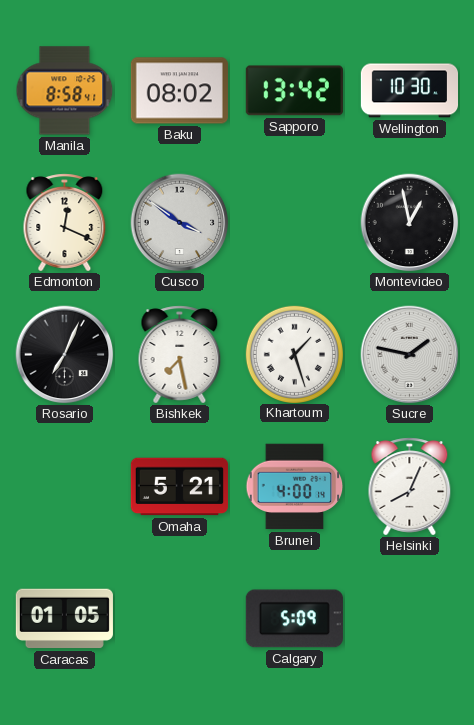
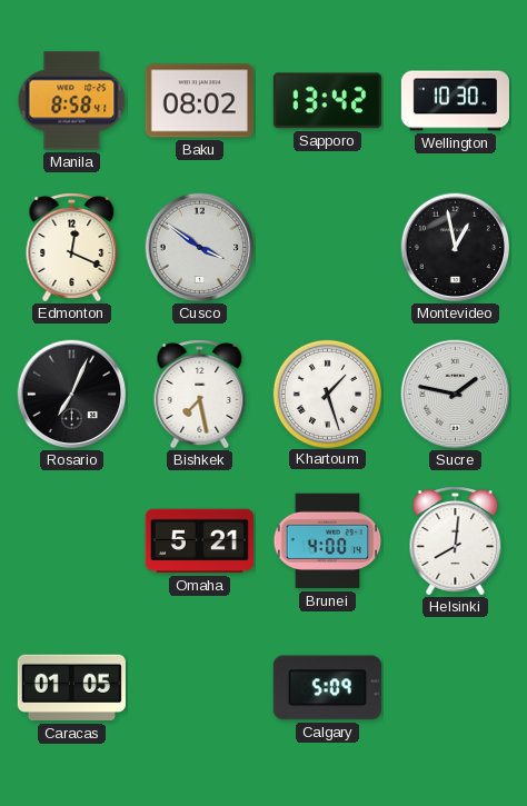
Helsinki: 8:04 -> 8:01 (456, 541)
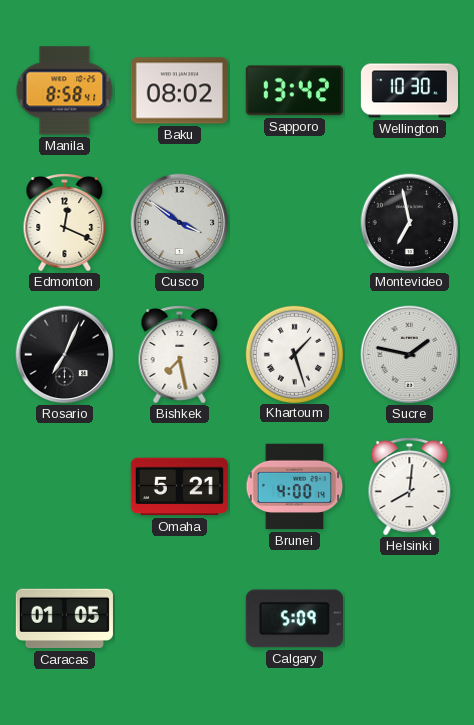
Montevideo: 12:58 -> 6:58 (410, 223)
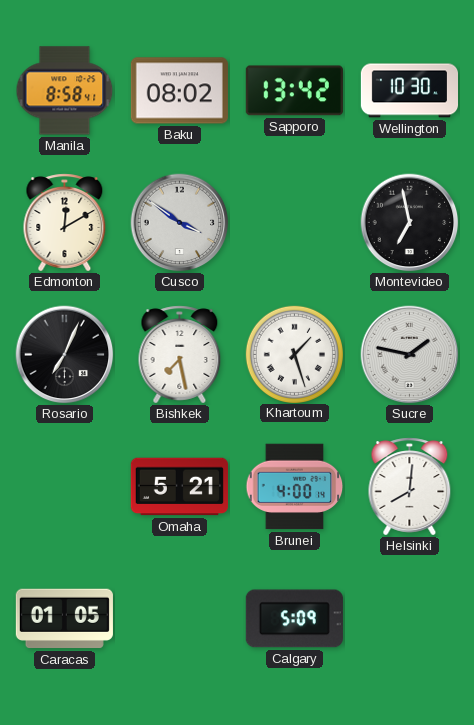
Edmonton: 12:19 -> 12:10 (65, 223)
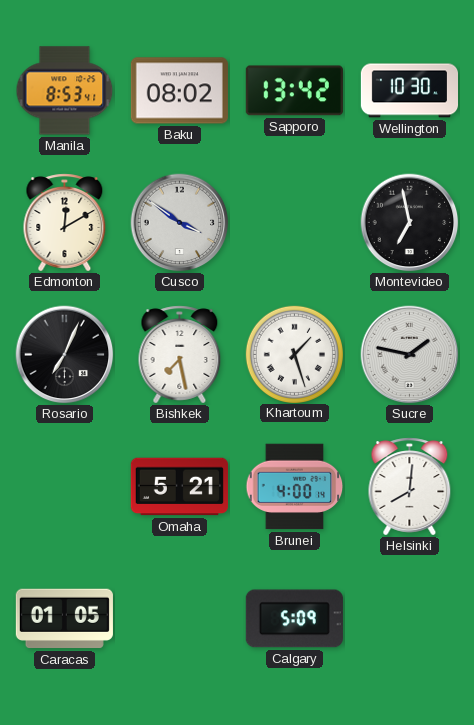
Manila: 8:58 -> 8:53 (65, 91)
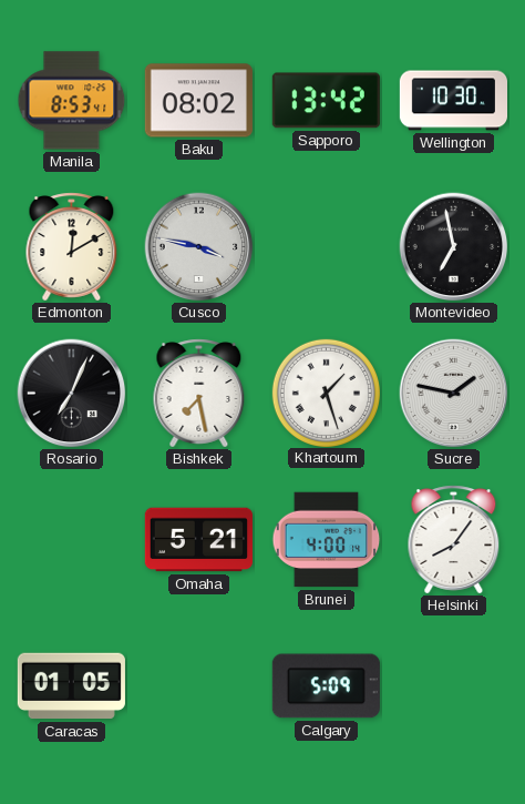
Cusco: 3:51 -> 3:47 (199, 247)
Helsinki: 8:01 -> 8:06 (454, 540)
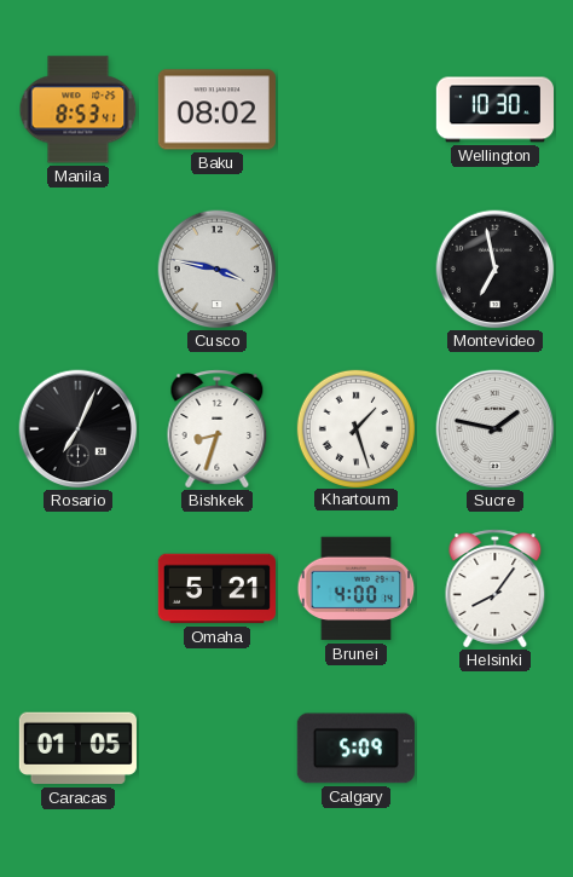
Sapporo: 13:42 -> none (326, 101)
Edmonton: 12:10 -> none (72, 247)
Bishkek: 7:28 -> 8:33 (218, 429)
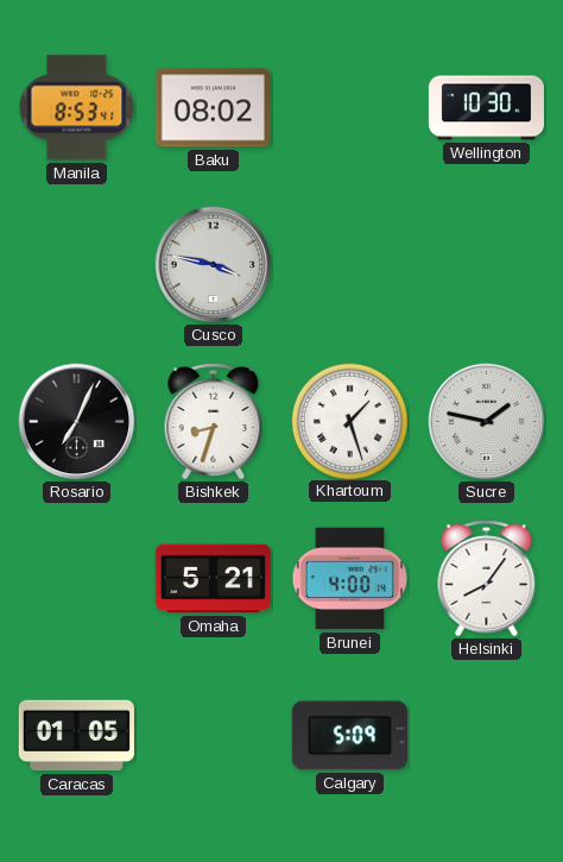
Montevideo: 6:58 -> none (496, 270)
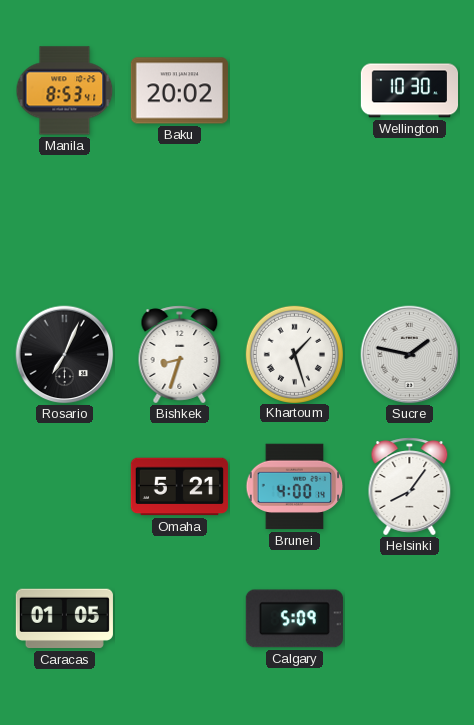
Baku: 08:02 -> 20:02 (179, 91)
Cusco: 3:47 -> none (214, 265)
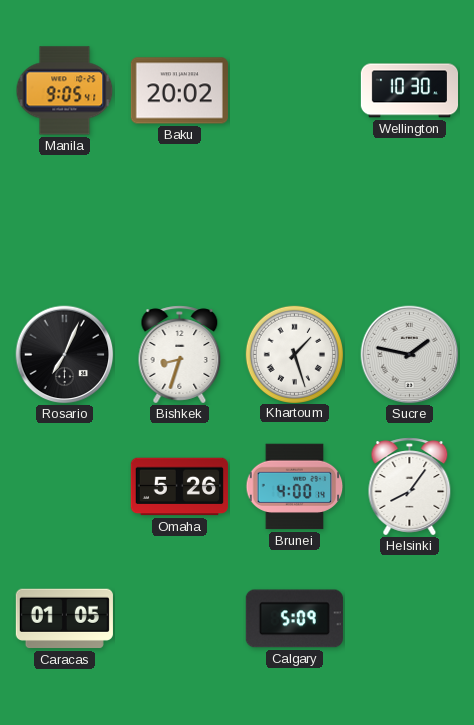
Manila: 8:53 -> 9:05 (65, 91)
Omaha: 5:21 -> 5:26 (179, 487)
